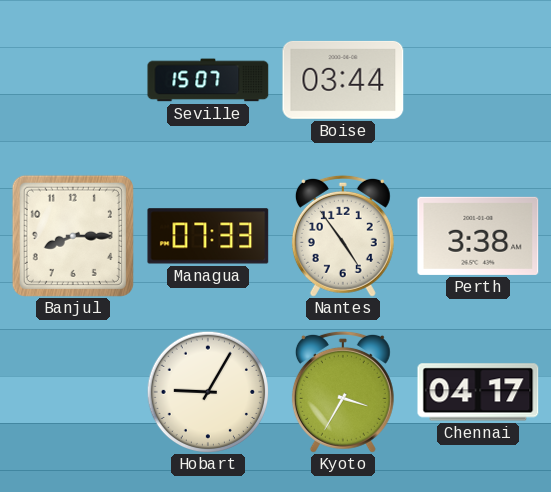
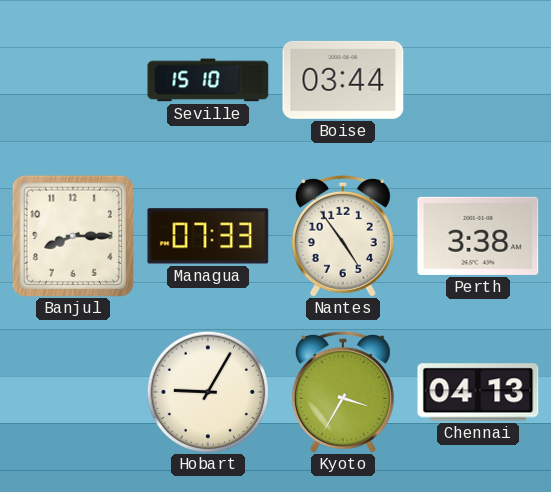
Seville: 15:07 -> 15:10 (208, 80)
Chennai: 04:17 -> 04:13 (478, 392)
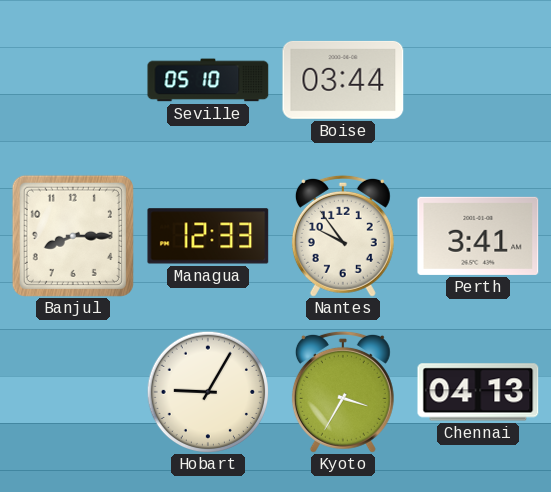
Seville: 15:10 -> 05:10 (208, 80)
Managua: 07:33 -> 12:33 (208, 236)
Nantes: 4:54 -> 9:54 (343, 236)
Perth: 3:38 -> 3:41 (478, 236)
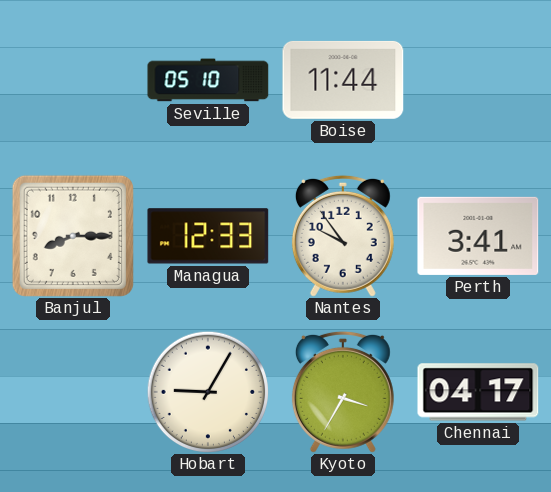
Boise: 03:44 -> 11:44 (343, 80)
Chennai: 04:13 -> 04:17 (478, 392)
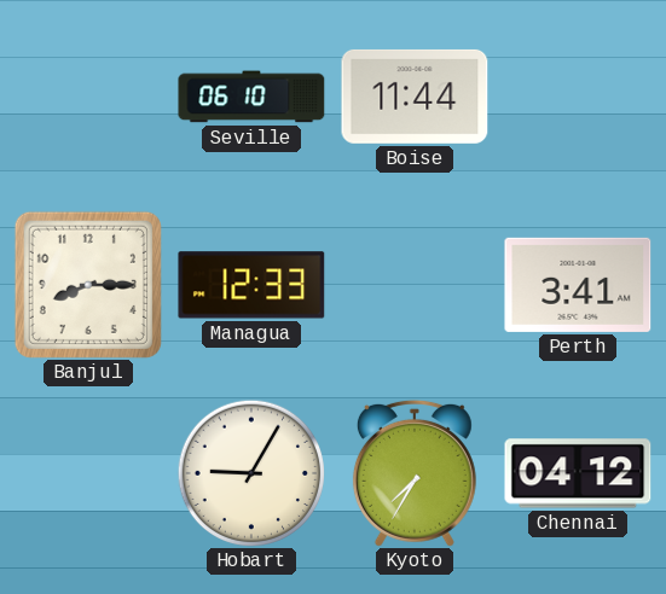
Seville: 05:10 -> 06:10 (251, 97)
Nantes: 9:54 -> none (343, 236)
Kyoto: 3:35 -> 7:35 (415, 473)
Chennai: 04:17 -> 04:12 (578, 473)
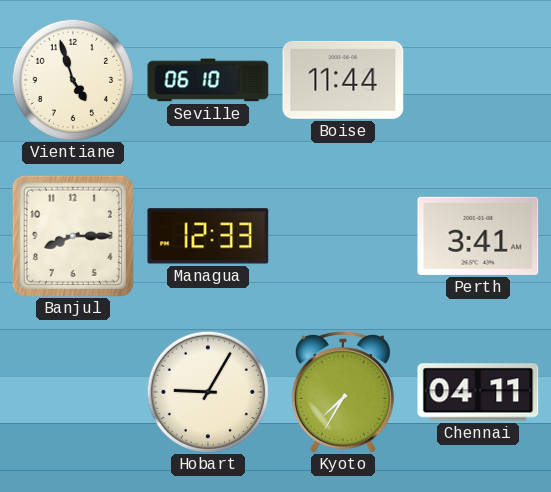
Vientiane: none -> 4:57 (72, 79)
Chennai: 04:12 -> 04:11 (478, 392)
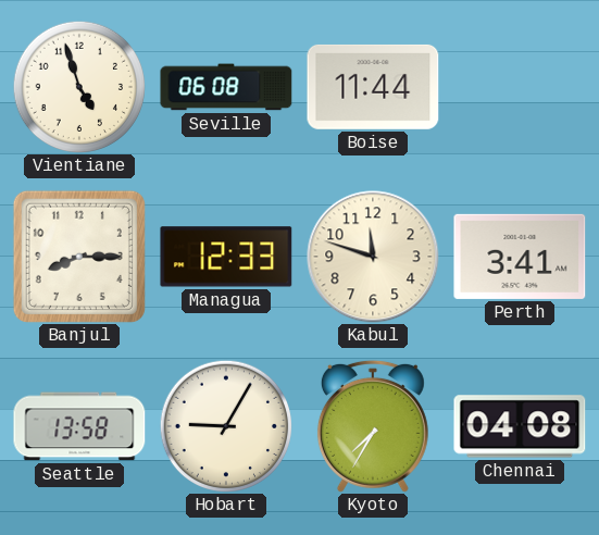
Seville: 06:10 -> 06:08 (226, 87)
Kabul: none -> 11:48 (373, 257)
Seattle: none -> 13:58 (79, 426)
Chennai: 04:11 -> 04:08 (520, 426)
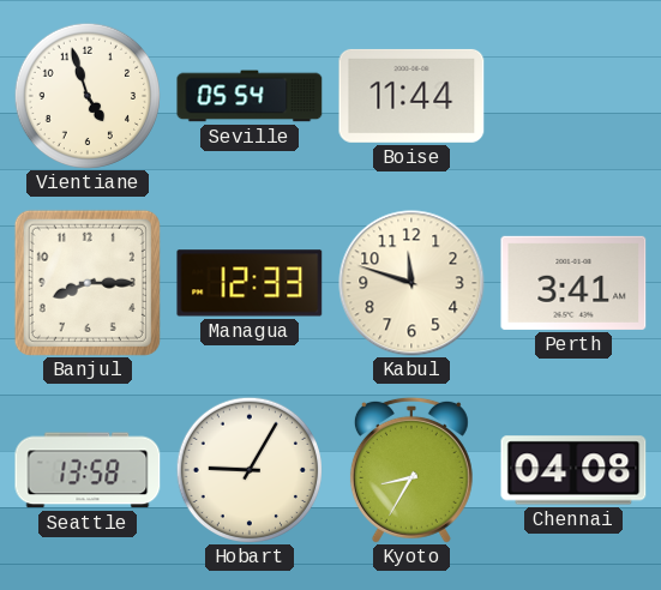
Seville: 06:08 -> 05:54 (250, 96)
Kyoto: 7:35 -> 8:35 (411, 470)
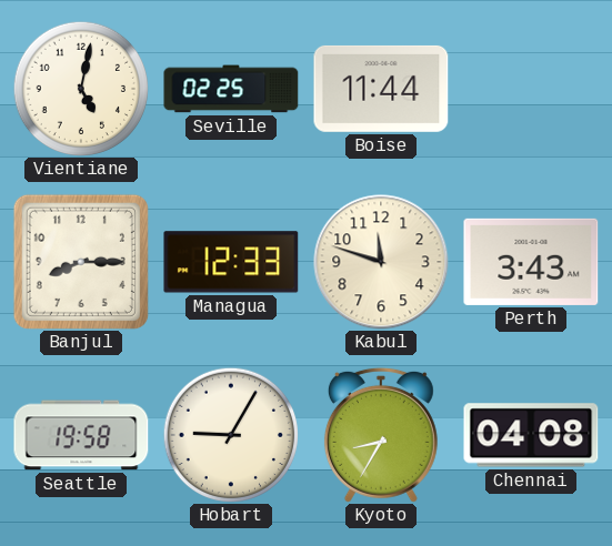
Vientiane: 4:57 -> 5:02 (80, 88)
Seville: 05:54 -> 02:25 (231, 89)
Perth: 3:41 -> 3:43 (531, 262)
Seattle: 13:58 -> 19:58 (81, 435)
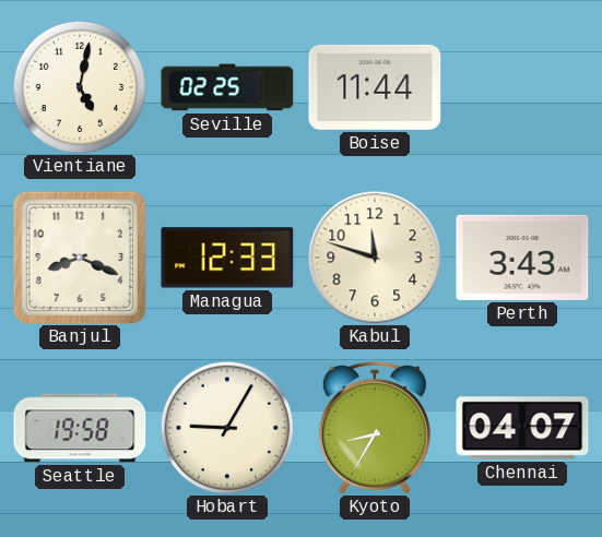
Banjul: 8:15 -> 8:19 (80, 258)
Chennai: 04:08 -> 04:07 (522, 428)
